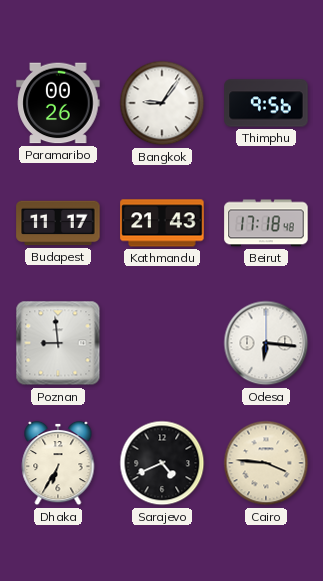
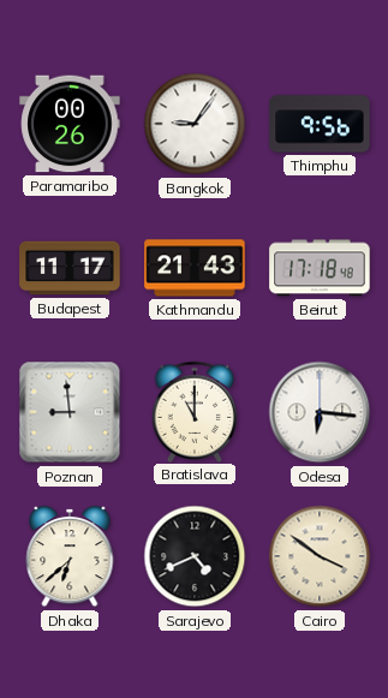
Bratislava: none -> 11:00 (195, 411)
Dhaka: 6:35 -> 6:38 (70, 556)
Cairo: 3:46 -> 3:51 (320, 556)
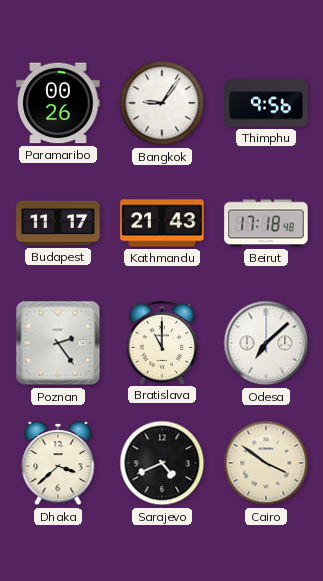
Poznan: 8:59 -> 2:24 (58, 343)
Odesa: 6:16 -> 7:08 (266, 343)
Dhaka: 6:38 -> 3:38 (58, 463)
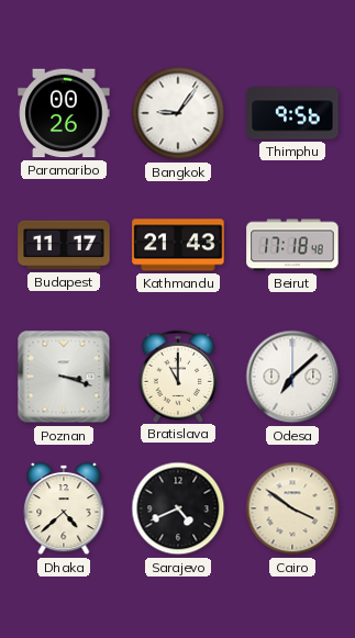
Poznan: 2:24 -> 3:18 (64, 377)
Dhaka: 3:38 -> 4:38 (64, 508)
